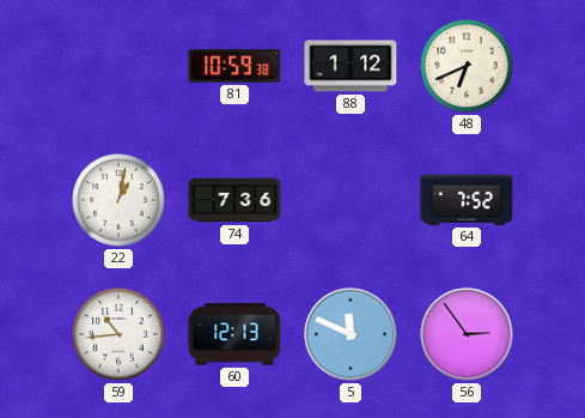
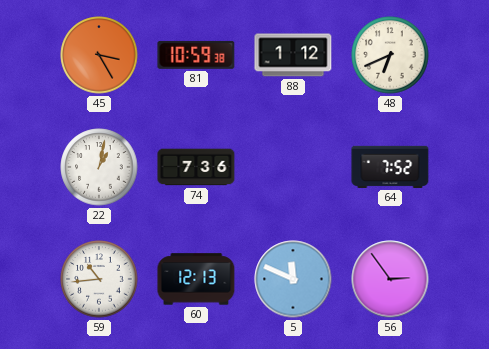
45: none -> 3:25 (99, 55)
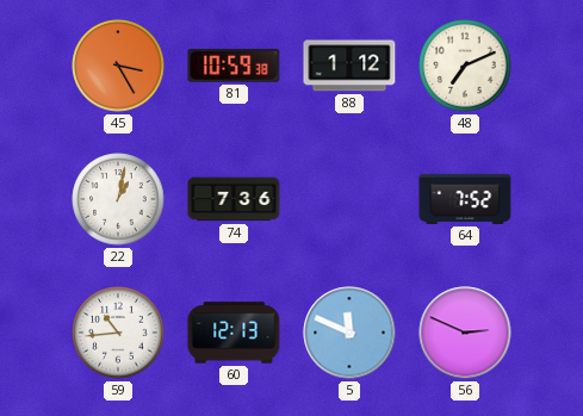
48: 6:41 -> 7:11 (465, 66)
56: 2:54 -> 2:49 (465, 333)
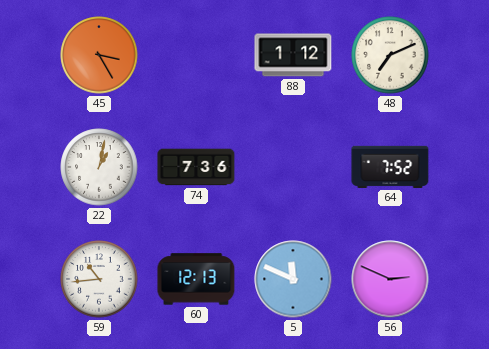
81: 10:59 -> none (234, 66)
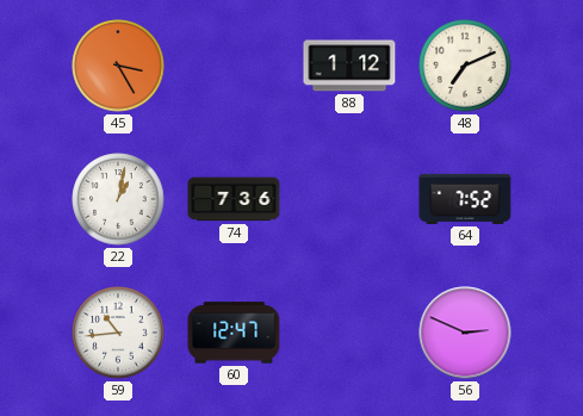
60: 12:13 -> 12:47 (234, 333)
5: 11:49 -> none (293, 279)
